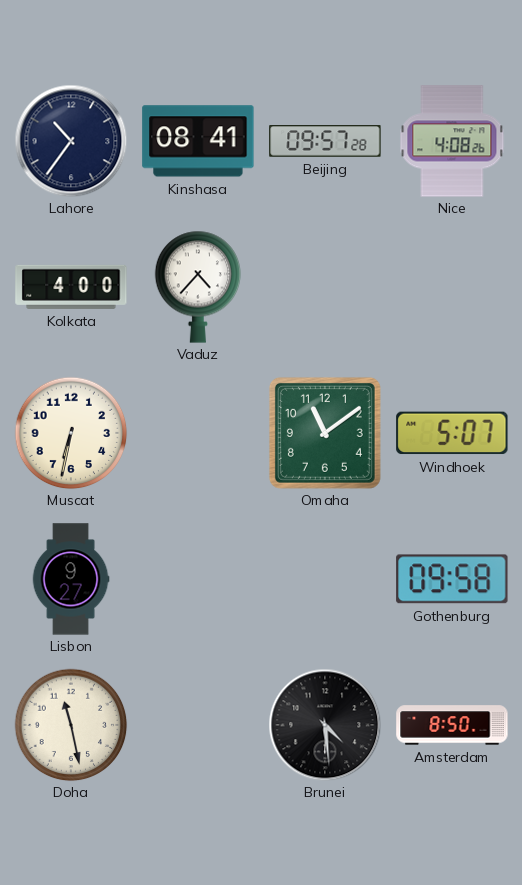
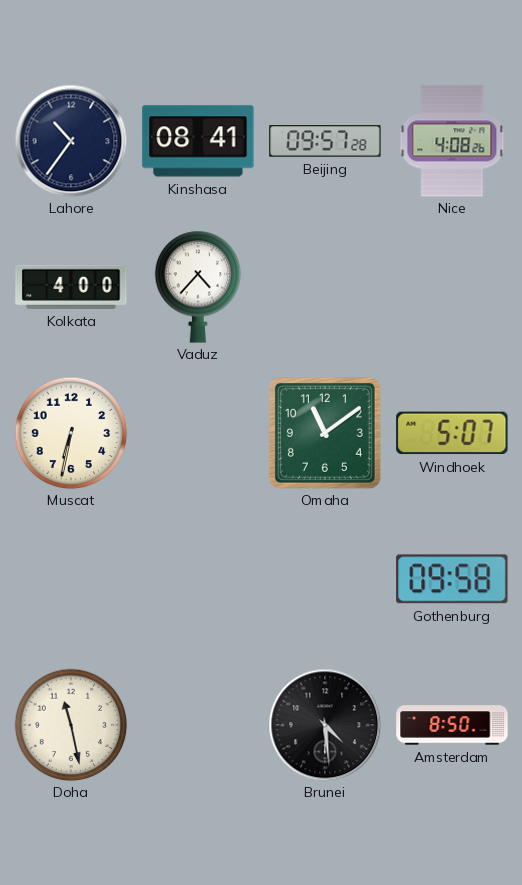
Lisbon: 9:27 -> none (71, 579)
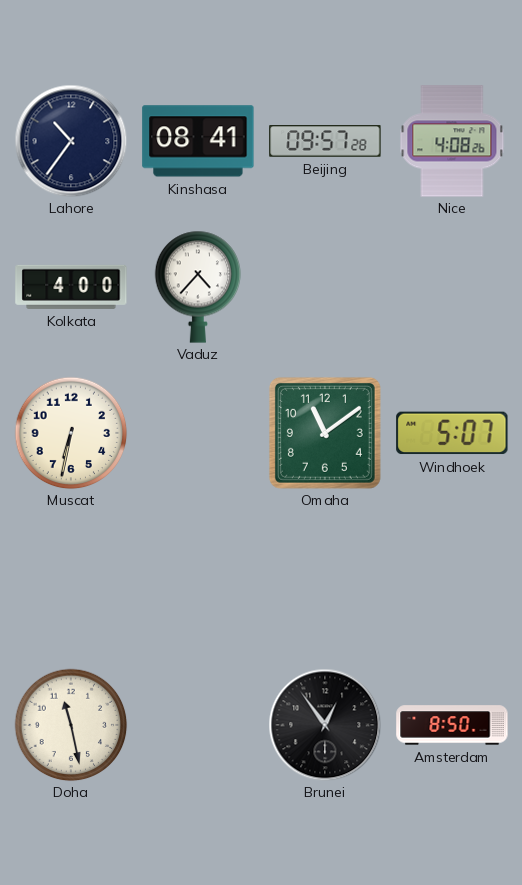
Gothenburg: 09:58 -> none (452, 579)
Brunei: 4:29 -> 12:54 (325, 725)
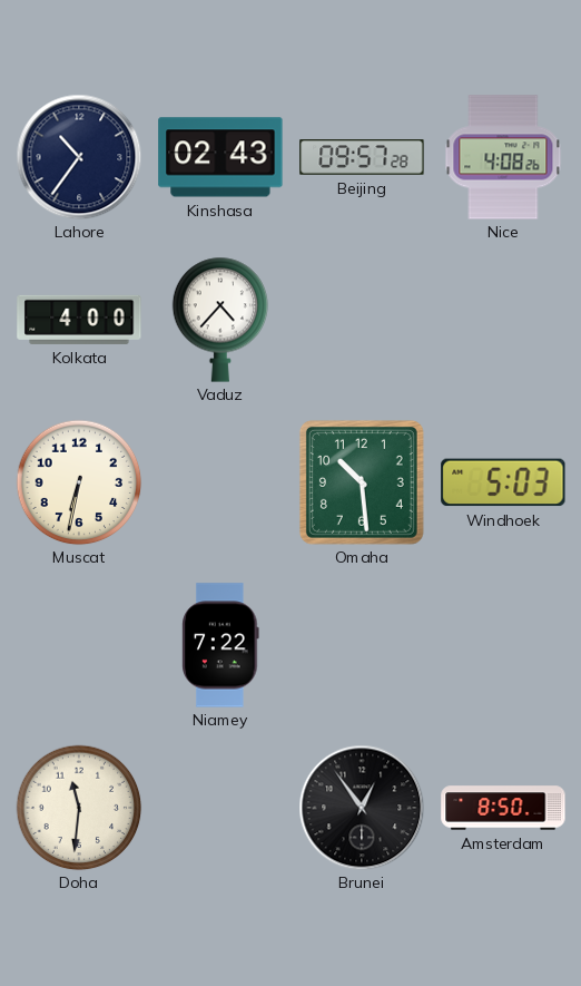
Kinshasa: 08:41 -> 02:43 (220, 157)
Omaha: 11:09 -> 10:29 (362, 482)
Windhoek: 5:07 -> 5:03 (503, 482)
Niamey: none -> 7:22 (220, 645)
Doha: 11:28 -> 11:31 (79, 808)
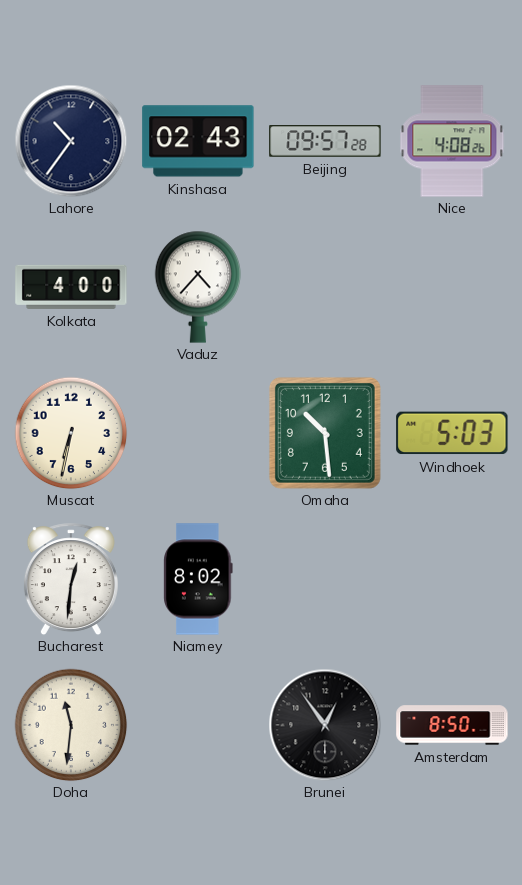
Bucharest: none -> 12:31 (71, 579)
Niamey: 7:22 -> 8:02 (198, 579)
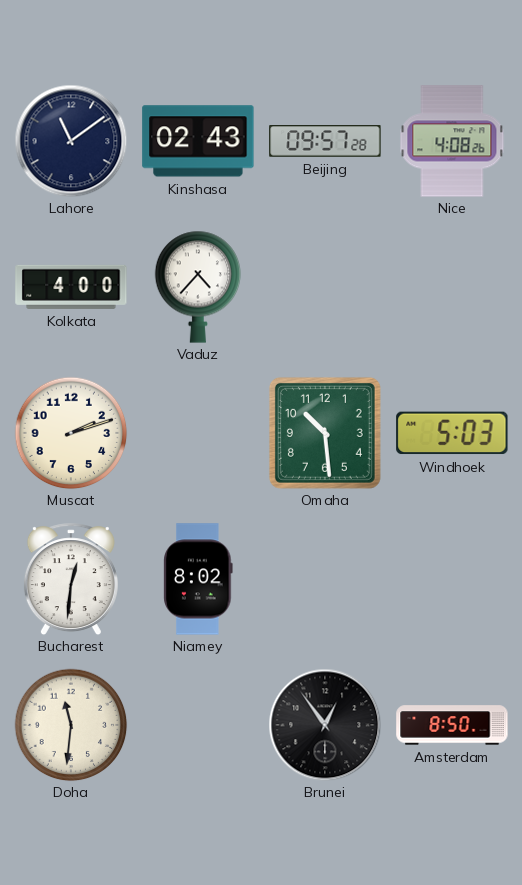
Lahore: 10:36 -> 11:09 (71, 141)
Muscat: 6:32 -> 2:12 (71, 433)
